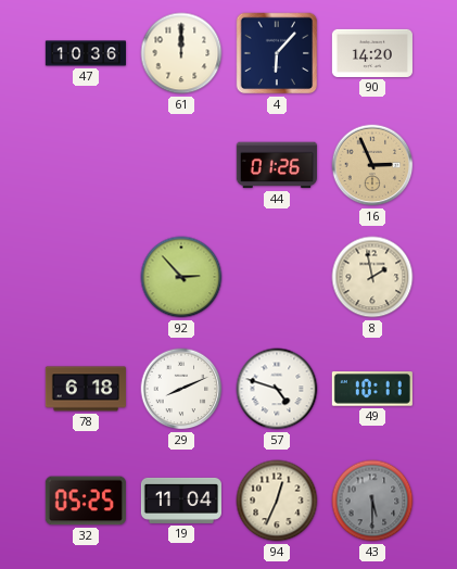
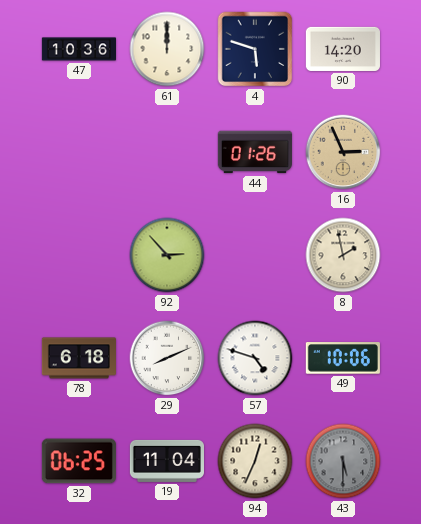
4: 6:07 -> 5:48 (255, 49)
49: 10:11 -> 10:06 (343, 358)
32: 05:25 -> 06:25 (79, 461)
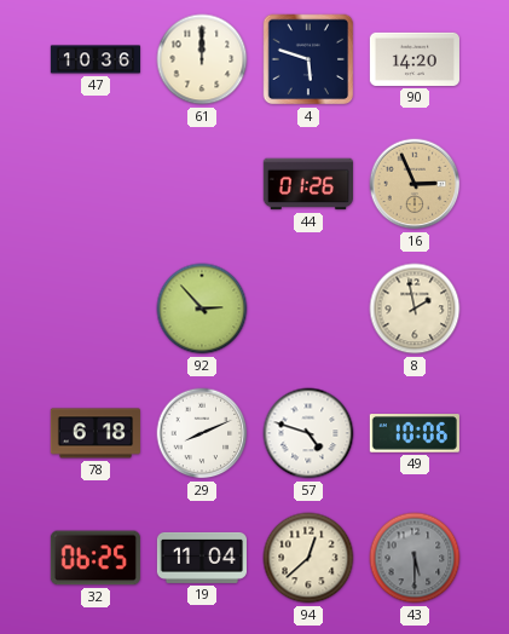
94: 12:34 -> 12:38 (308, 558)
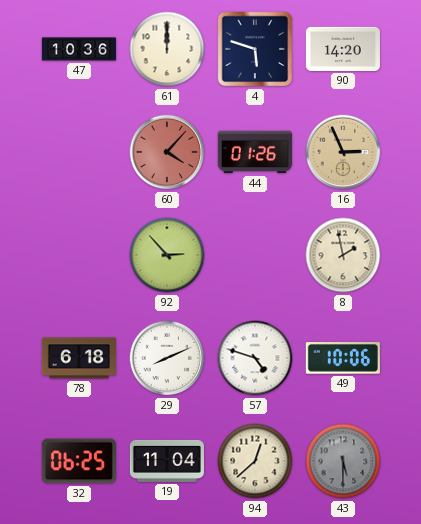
60: none -> 4:07 (167, 152)
